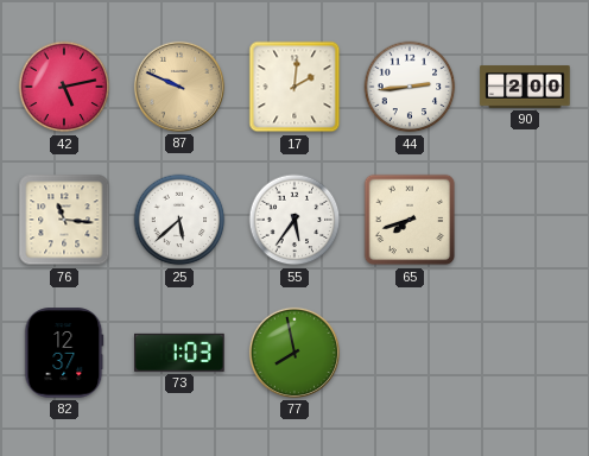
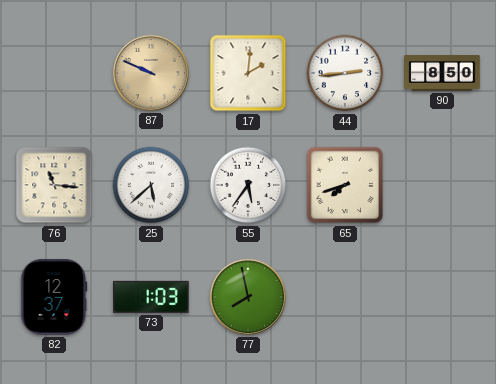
42: 5:13 -> none (64, 87)
90: 2:00 -> 8:50 (442, 73)
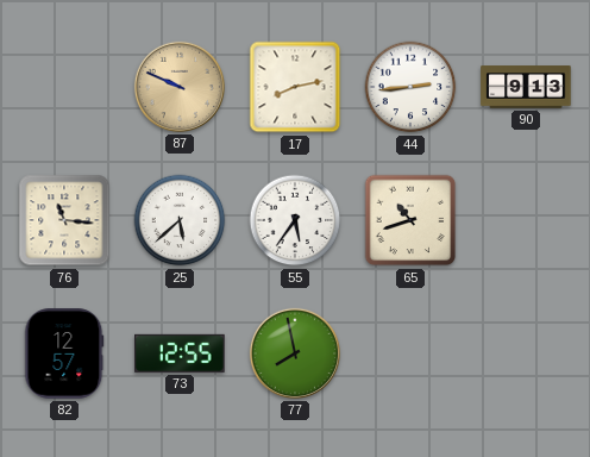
17: 2:01 -> 8:13 (295, 87)
90: 8:50 -> 9:13 (526, 87)
65: 7:42 -> 10:42 (410, 220)
82: 12:37 -> 12:57 (64, 353)
73: 1:03 -> 12:55 (180, 353)
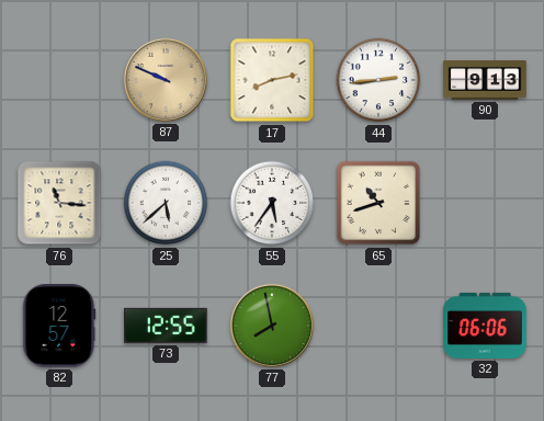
32: none -> 06:06 (485, 326)
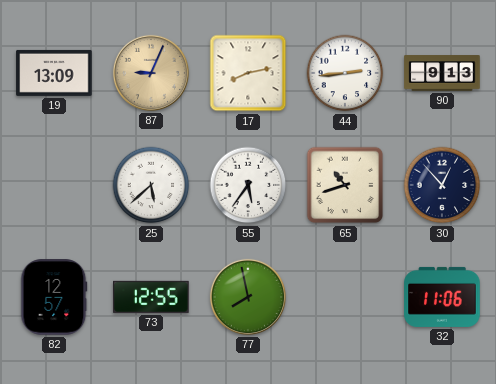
19: none -> 13:09 (54, 73)
87: 9:49 -> 9:04 (151, 73)
76: 11:16 -> none (59, 203)
30: none -> 12:53 (442, 185)
32: 06:06 -> 11:06 (442, 297)
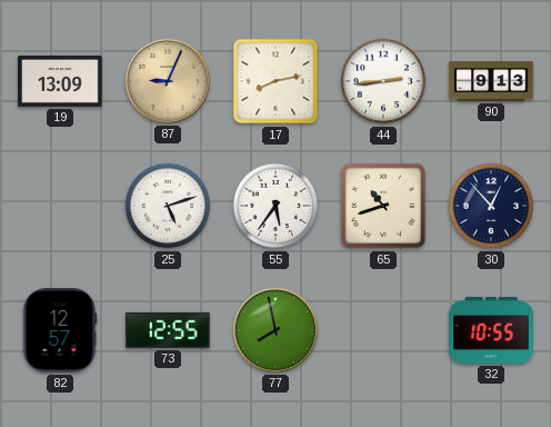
25: 5:38 -> 5:12 (168, 206)
32: 11:06 -> 10:55 (491, 330)
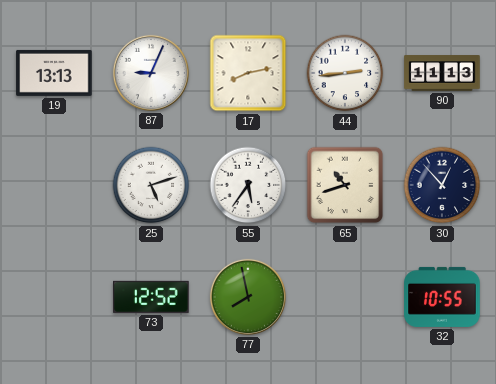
19: 13:09 -> 13:13 (54, 73)
87 dial: champagne -> white (151, 73)
90: 9:13 -> 11:13 (442, 73)
82: 12:57 -> none (60, 330)
73: 12:55 -> 12:52 (151, 297)
